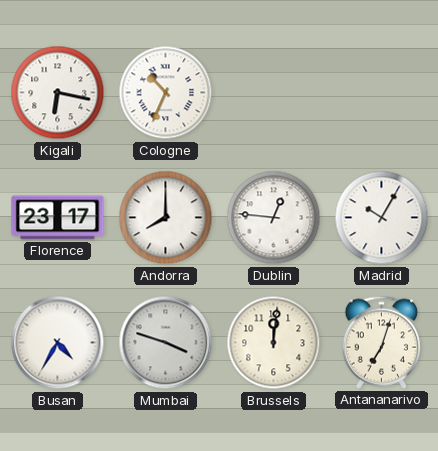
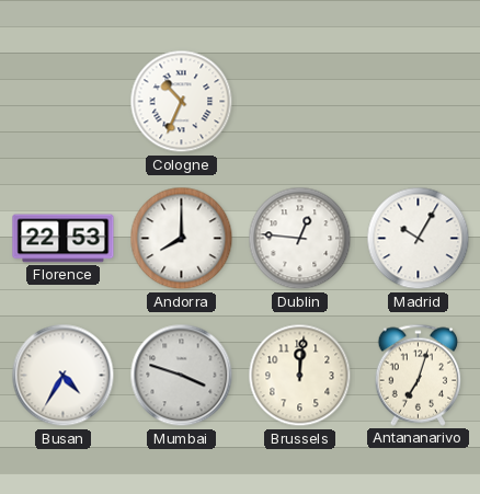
Kigali: 6:17 -> none (58, 93)
Florence: 23:17 -> 22:53 (64, 239)
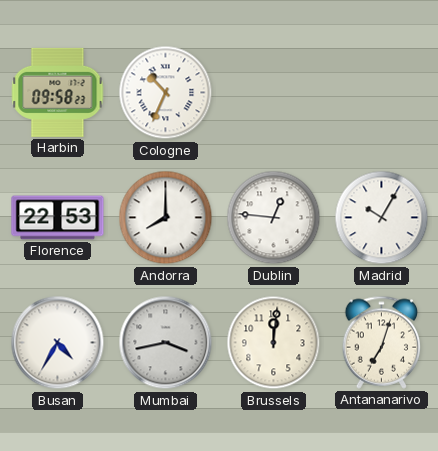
Harbin: none -> 09:58 (58, 92)
Mumbai: 3:48 -> 3:43 (166, 343)
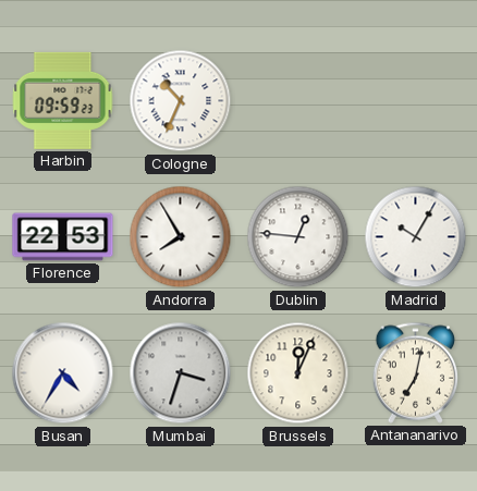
Harbin: 09:58 -> 09:59 (63, 100)
Andorra: 8:00 -> 7:55 (181, 237)
Mumbai: 3:43 -> 3:33 (181, 373)
Brussels: 12:01 -> 12:04 (298, 373)
Antananarivo: 7:03 -> 7:02 (416, 372)
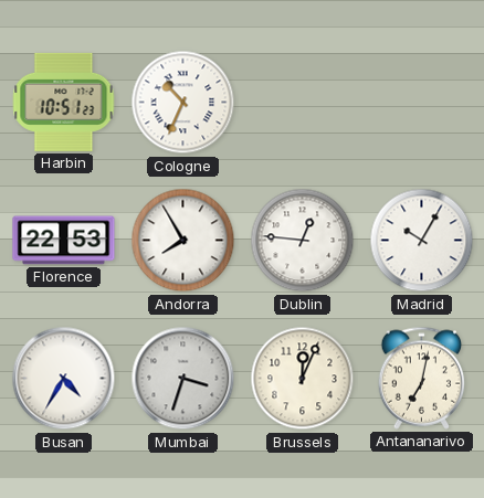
Harbin: 09:59 -> 10:51 (64, 102)
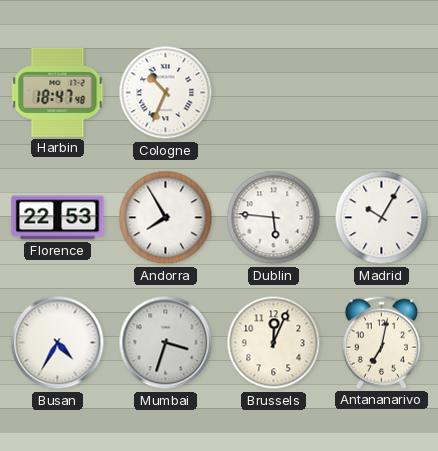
Harbin: 10:51 -> 18:47 (58, 92)
Dublin: 12:46 -> 5:46 (274, 218)
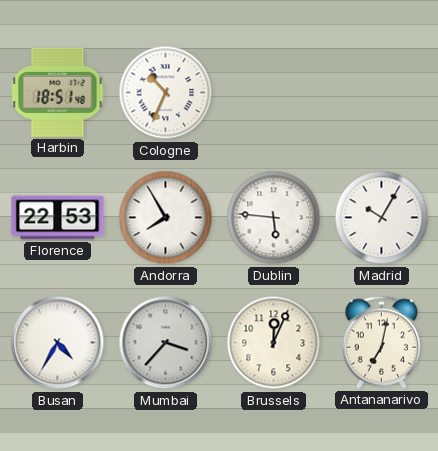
Harbin: 18:47 -> 18:51 (58, 92)
Mumbai: 3:33 -> 3:37 (166, 343)
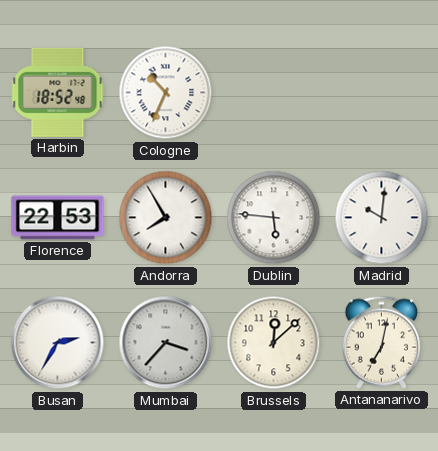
Harbin: 18:51 -> 18:52 (58, 92)
Madrid: 10:05 -> 10:01 (382, 218)
Busan: 4:35 -> 2:35 (58, 343)
Brussels: 12:04 -> 12:08 (274, 343)
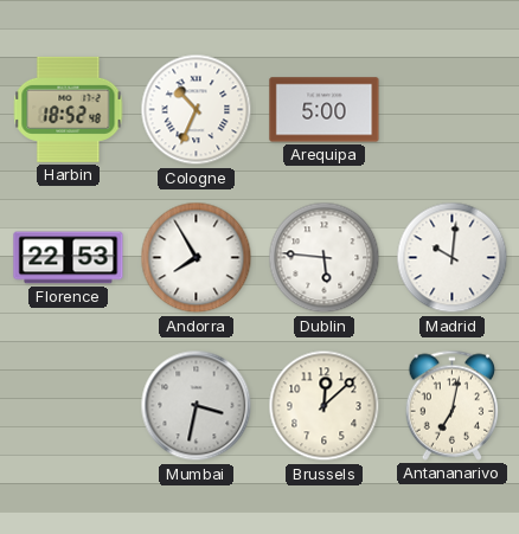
Arequipa: none -> 5:00 (325, 110)
Busan: 2:35 -> none (58, 343)
Mumbai: 3:37 -> 3:32 (197, 406)
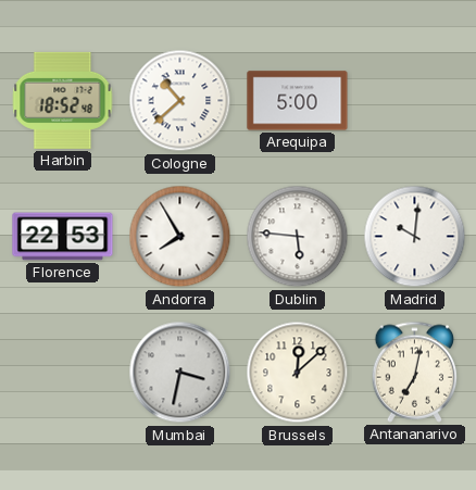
Cologne: 10:34 -> 10:38 (180, 101)
